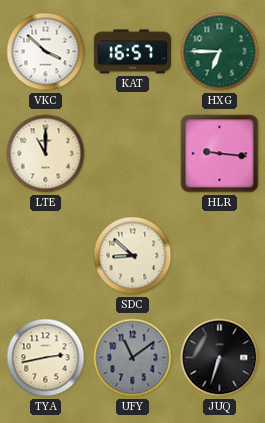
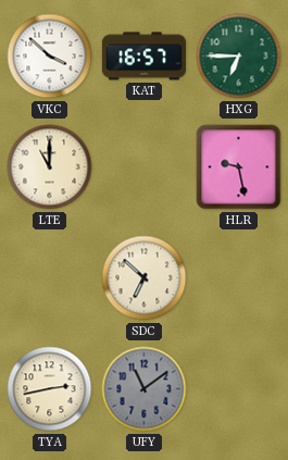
HLR: 9:16 -> 9:28 (239, 167)
SDC: 8:52 -> 6:52 (145, 278)
JUQ: 6:33 -> none (220, 358)
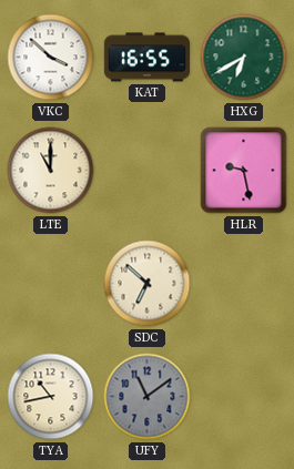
KAT: 16:57 -> 16:55 (146, 58)
HXG: 6:45 -> 6:40 (244, 58)
TYA: 2:43 -> 10:43 (51, 397)
